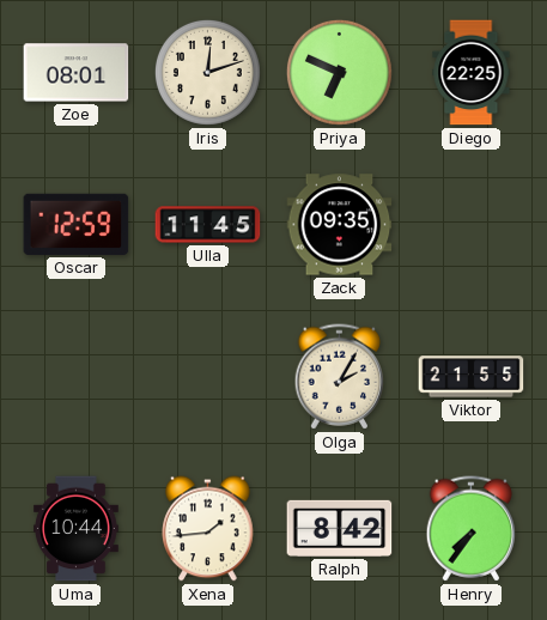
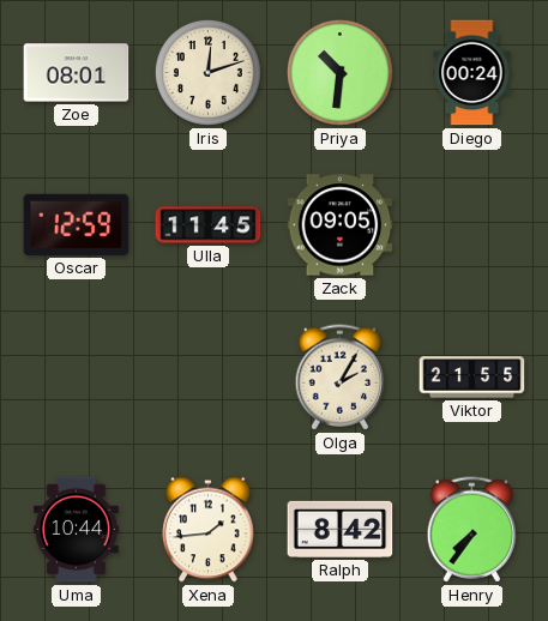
Priya: 6:49 -> 10:31 (339, 72)
Diego: 22:25 -> 00:24 (472, 73)
Zack: 09:35 -> 09:05 (341, 225)
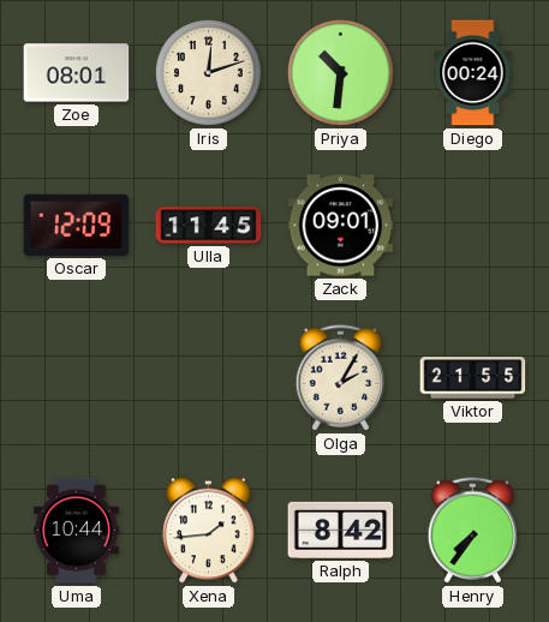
Oscar: 12:59 -> 12:09 (77, 225)
Zack: 09:05 -> 09:01 (341, 226)
